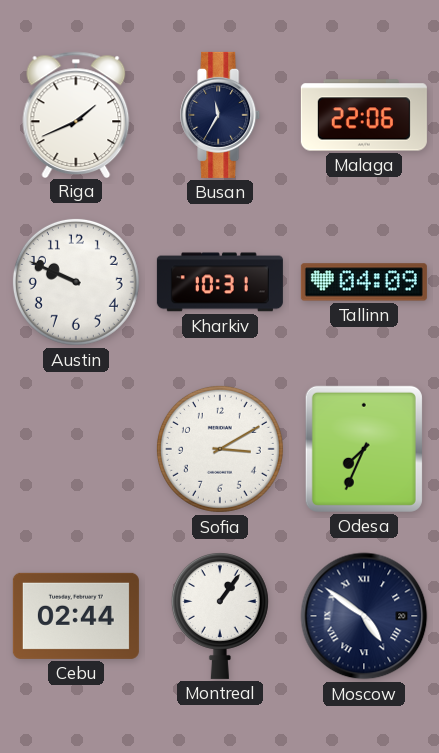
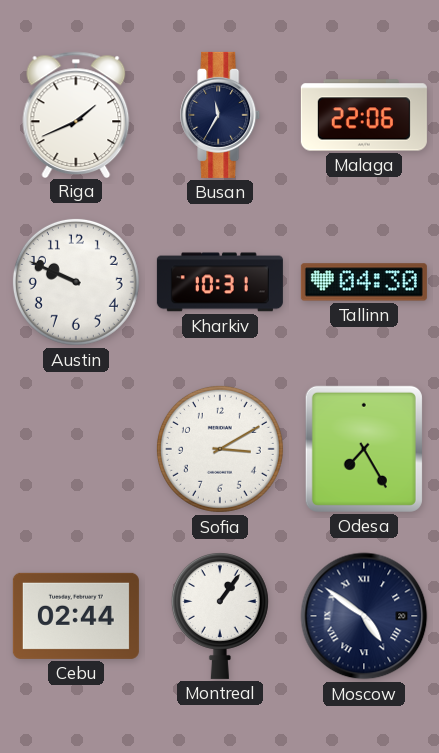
Tallinn: 04:09 -> 04:30 (364, 282)
Odesa: 7:34 -> 7:25 (364, 449)
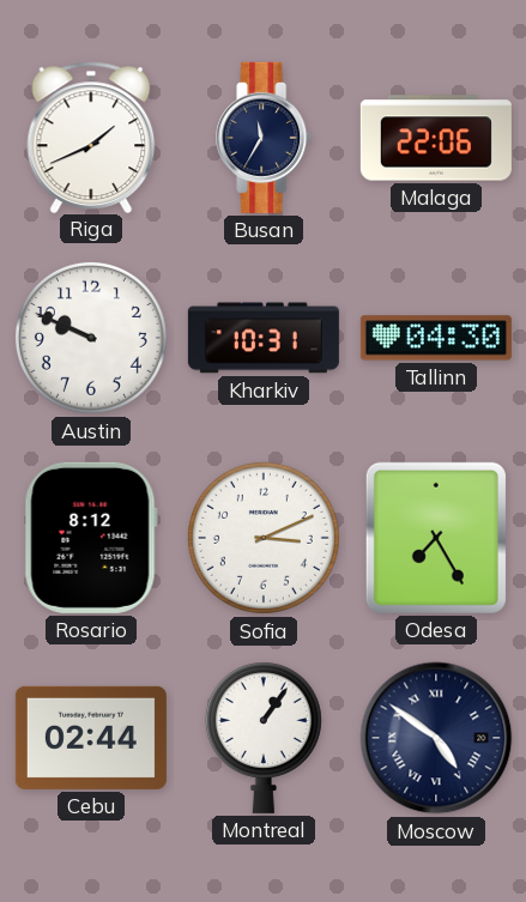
Rosario: none -> 8:12 (91, 538)
Sofia: 3:10 -> 3:11 (264, 538)
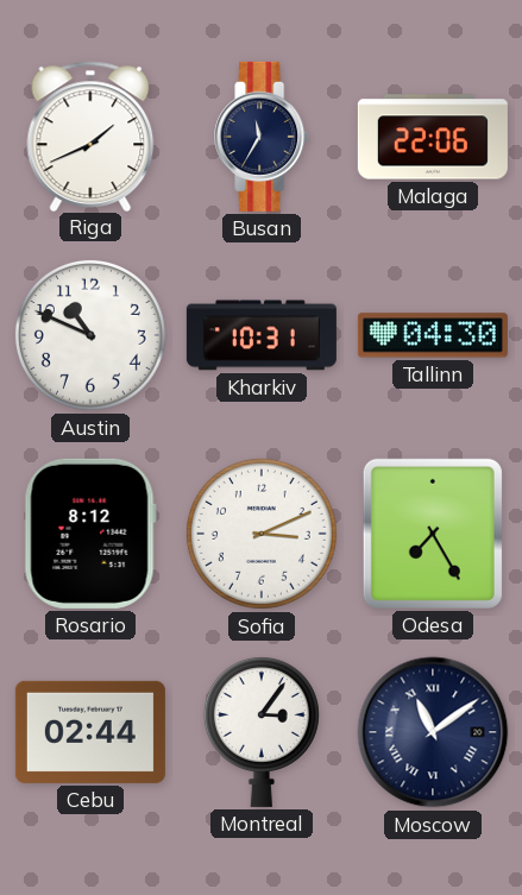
Austin: 9:49 -> 10:49 (90, 335)
Montreal: 1:06 -> 3:06 (262, 732)
Moscow: 4:51 -> 11:09 (433, 732)
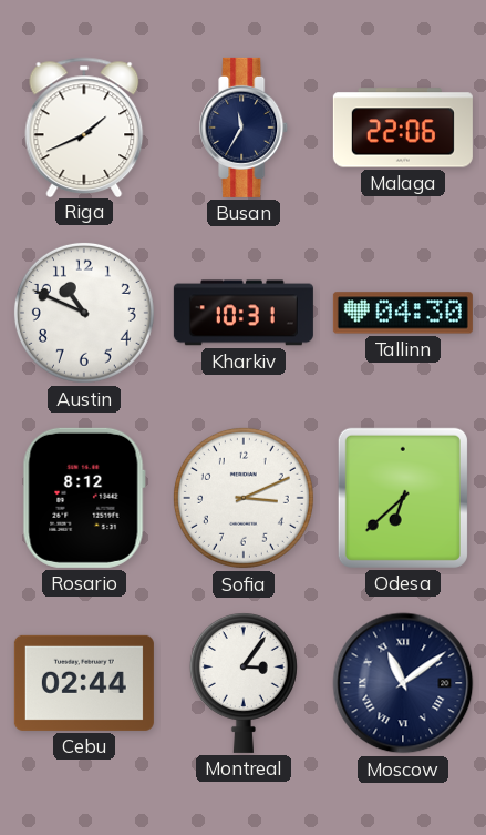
Odesa: 7:25 -> 6:38 (403, 498)
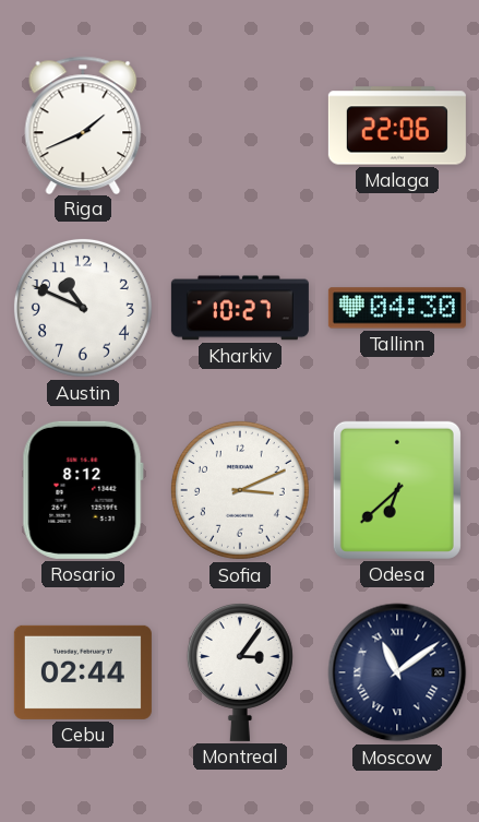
Busan: 11:35 -> none (245, 128)
Kharkiv: 10:31 -> 10:27 (240, 308)
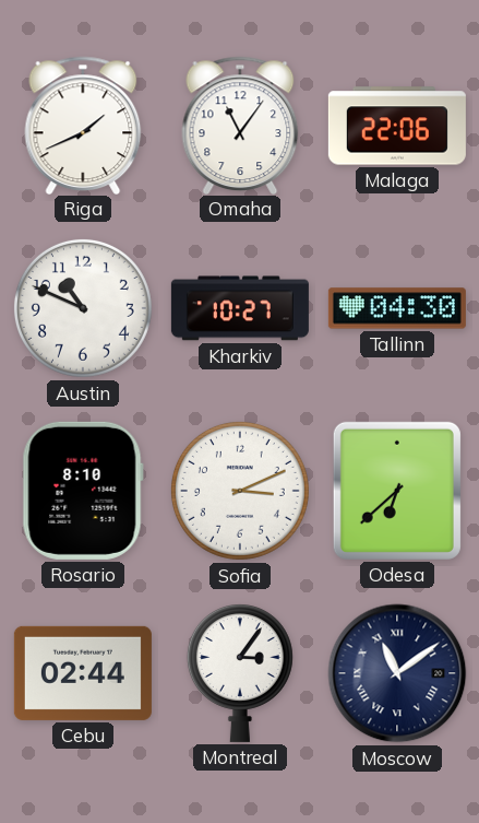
Omaha: none -> 11:06 (240, 125)
Rosario: 8:12 -> 8:10 (83, 491)
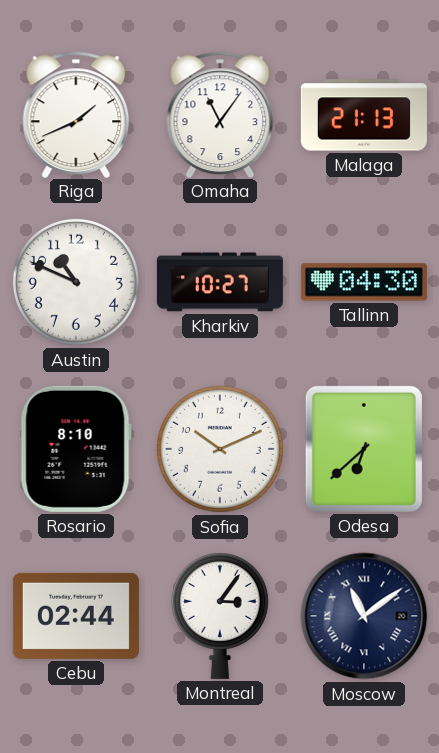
Malaga: 22:06 -> 21:13 (364, 115)
Sofia: 3:11 -> 10:11 (220, 449)
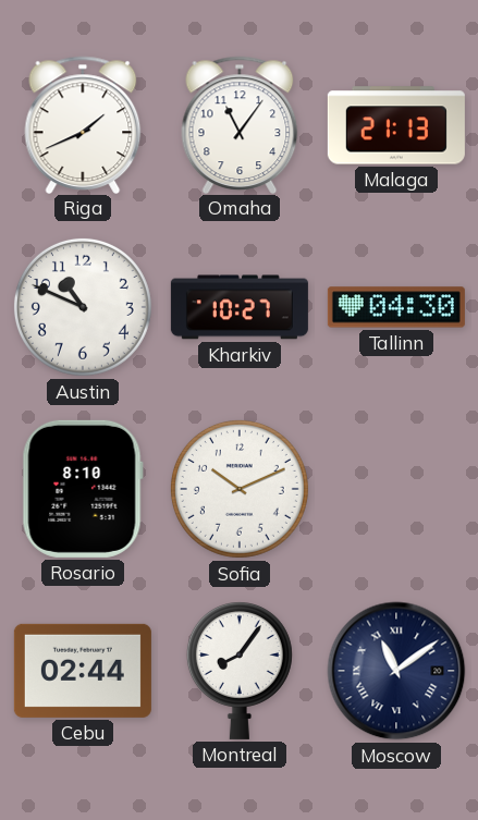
Odesa: 6:38 -> none (364, 449)
Montreal: 3:06 -> 8:06 (240, 671)
